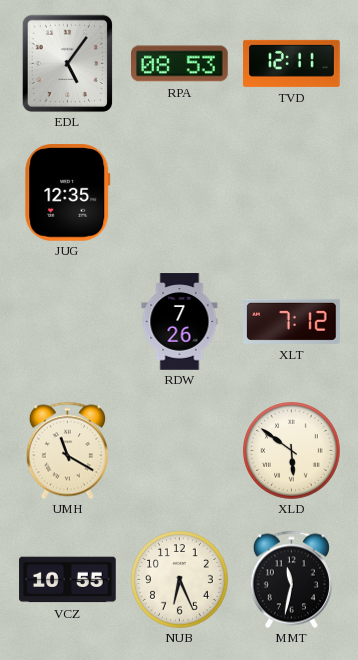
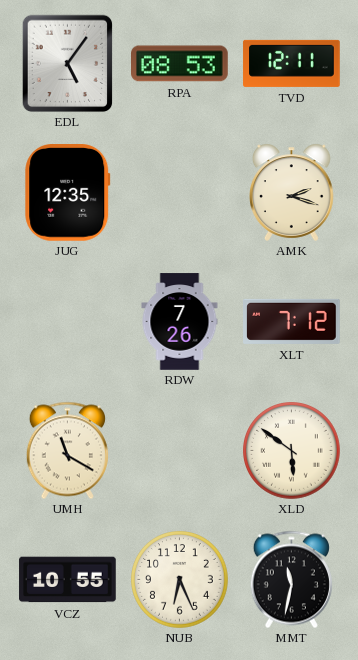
AMK: none -> 2:18 (292, 192)
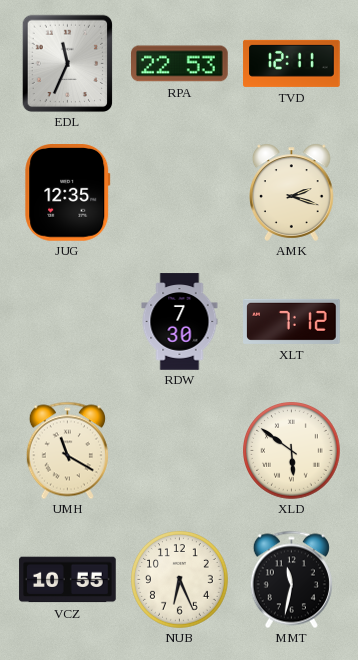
EDL: 5:06 -> 11:34 (68, 63)
RPA: 08:53 -> 22:53 (180, 64)
RDW: 7:26 -> 7:30 (180, 322)
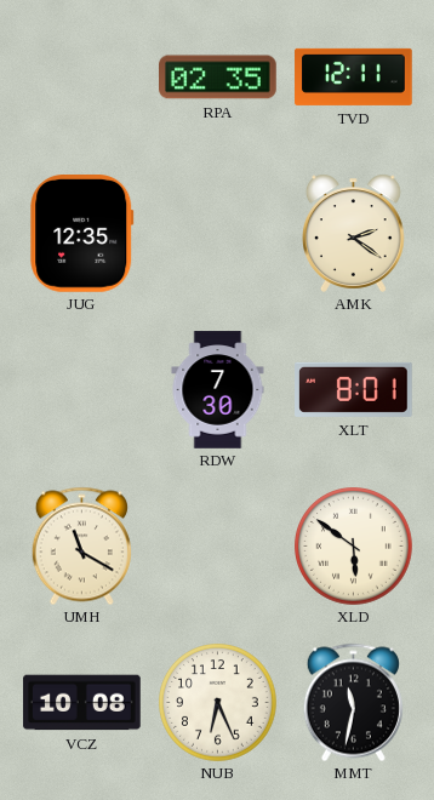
EDL: 11:34 -> none (68, 63)
RPA: 22:53 -> 02:35 (218, 78)
AMK: 2:18 -> 2:21 (354, 233)
XLT: 7:12 -> 8:01 (354, 389)
VCZ: 10:55 -> 10:08 (82, 703)
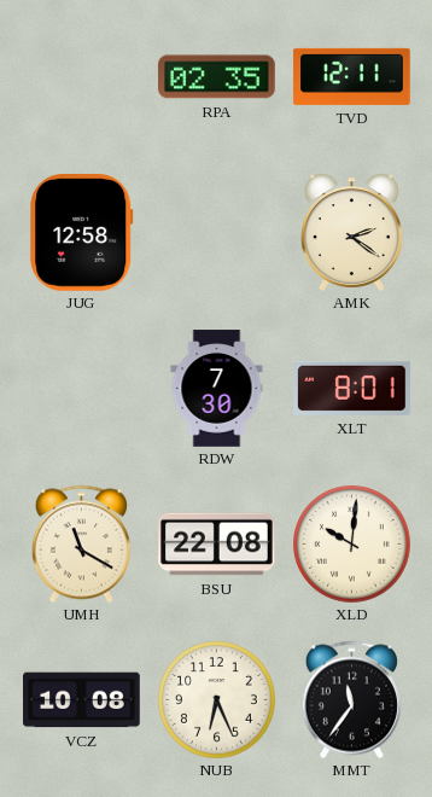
JUG: 12:35 -> 12:58 (82, 233)
BSU: none -> 22:08 (217, 545)
XLD: 5:51 -> 10:01 (352, 545)
MMT: 11:32 -> 11:36 (351, 699)
